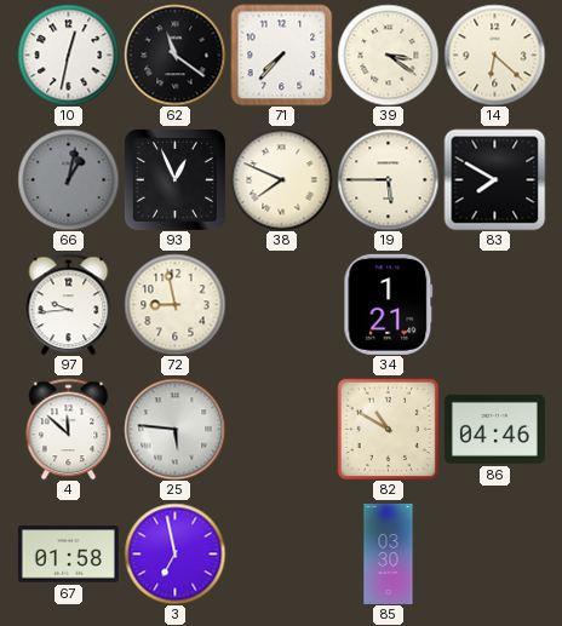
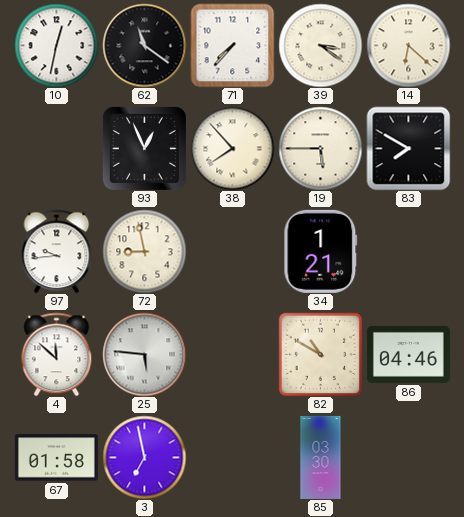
66: 1:02 -> none (68, 179)
38: 7:49 -> 7:53 (232, 148)
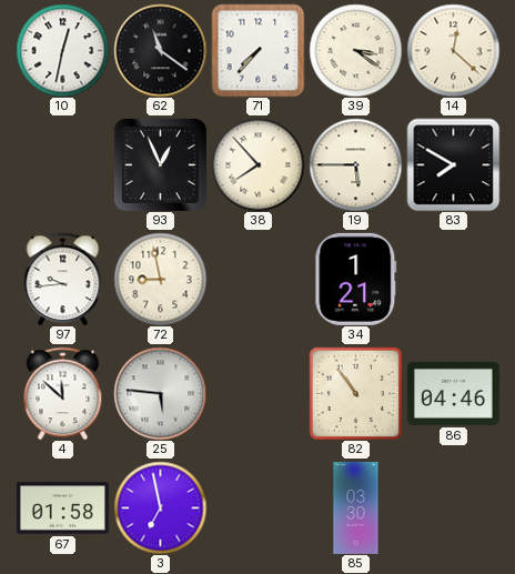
14: 6:22 -> 12:22 (453, 50)
82: 10:50 -> 10:54 (355, 393)
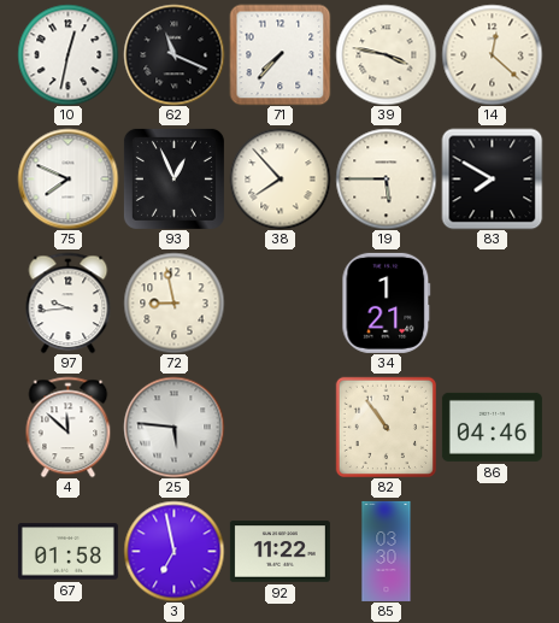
62: 11:21 -> 11:19 (173, 54)
39: 3:21 -> 3:47 (386, 54)
75: none -> 7:49 (67, 178)
92: none -> 11:22 (279, 552)
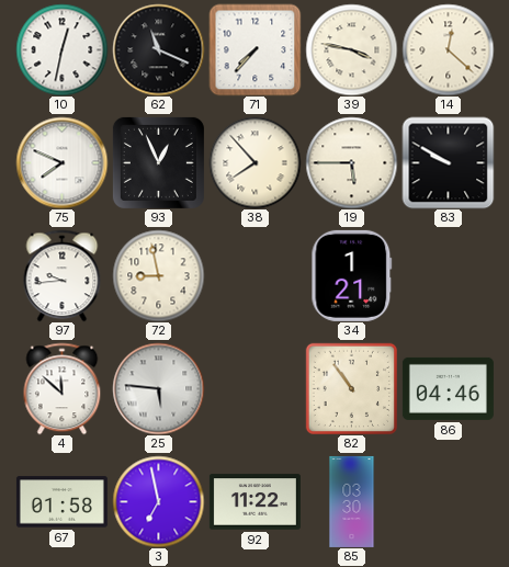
83: 7:50 -> 9:50 (448, 162)
